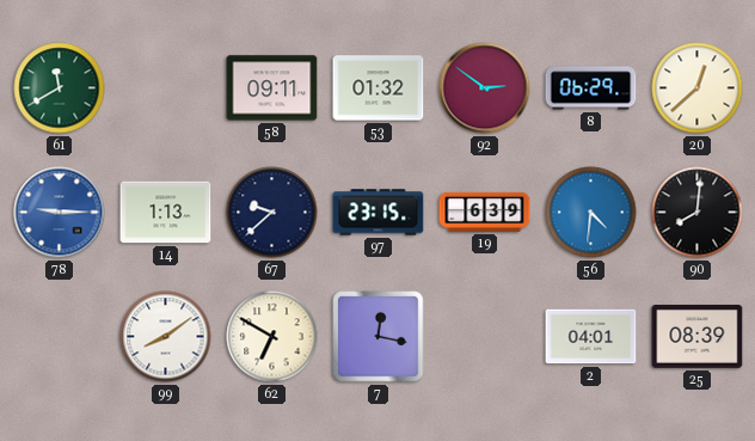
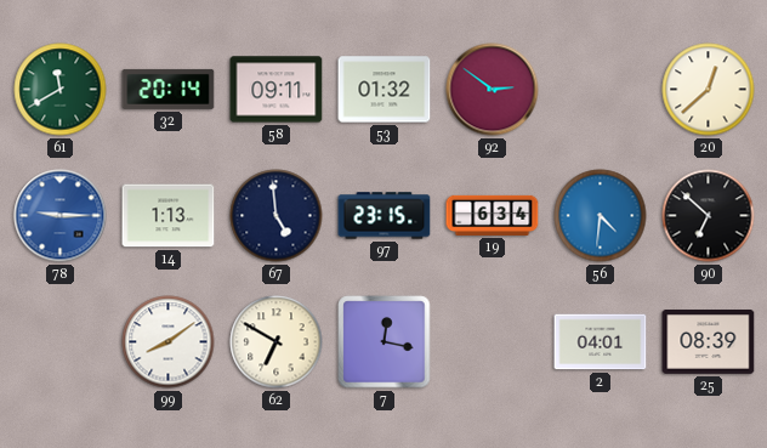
32: none -> 20:14 (169, 89)
8: 06:29 -> none (591, 88)
67: 9:38 -> 4:59 (277, 216)
19: 6:39 -> 6:34 (493, 215)
90: 8:01 -> 6:52 (709, 216)
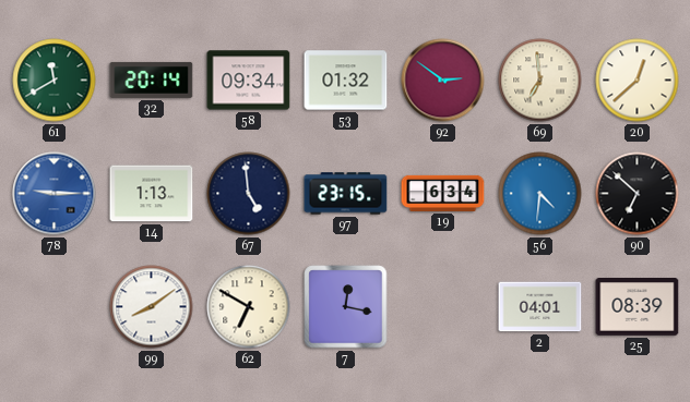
58: 09:11 -> 09:34 (249, 81)
69: none -> 6:59 (540, 81)
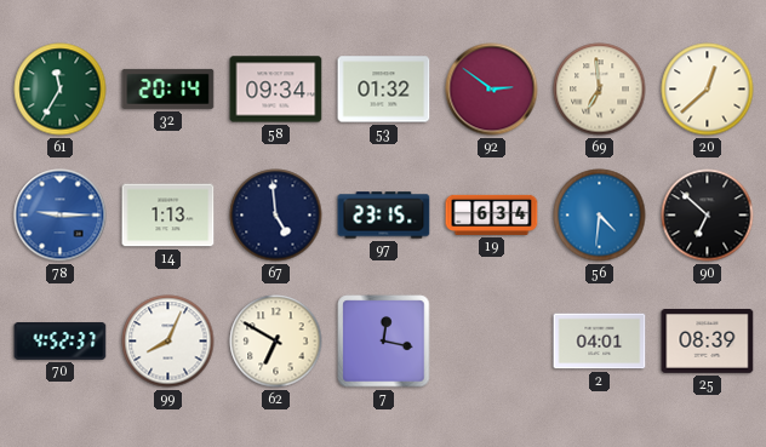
61: 11:40 -> 11:35 (61, 90)
70: none -> 4:52 (61, 342)
99: 8:09 -> 8:04 (168, 342)
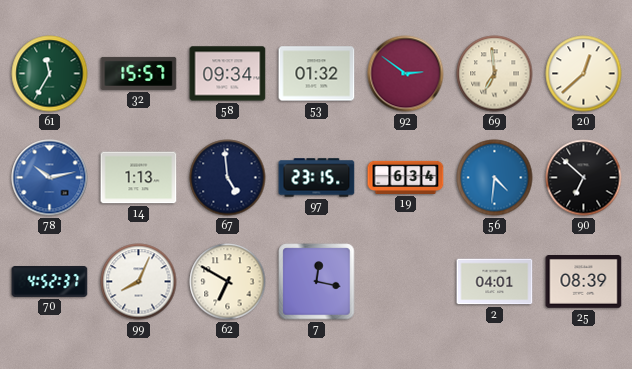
32: 20:14 -> 15:57 (139, 73)
78: 9:15 -> 10:13 (50, 178)
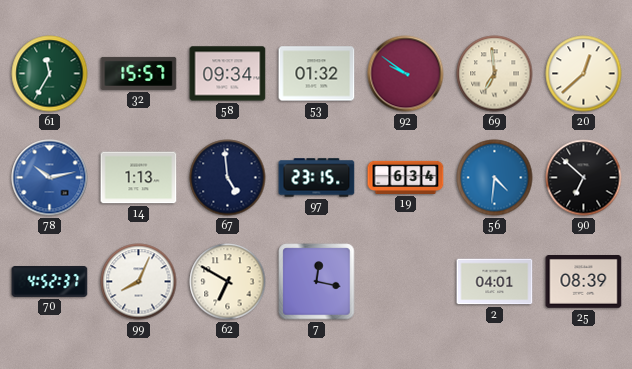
92: 2:51 -> 9:51 (406, 74)
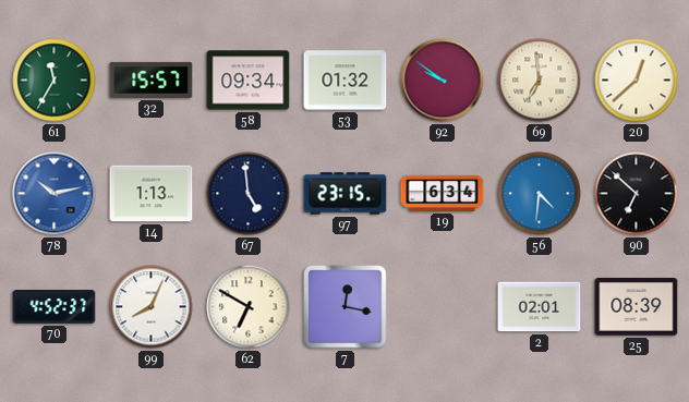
2: 04:01 -> 02:01 (540, 307)
